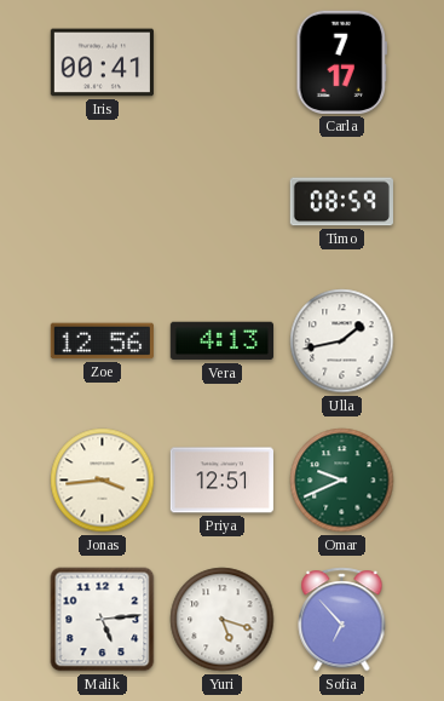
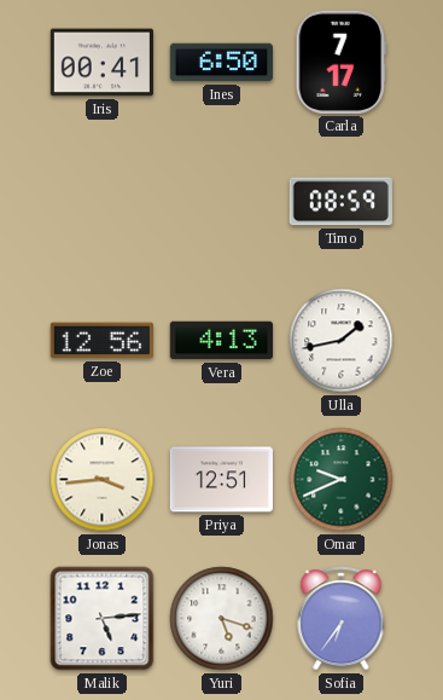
Ines: none -> 6:50 (221, 63)
Sofia: 6:53 -> 6:36 (342, 619)
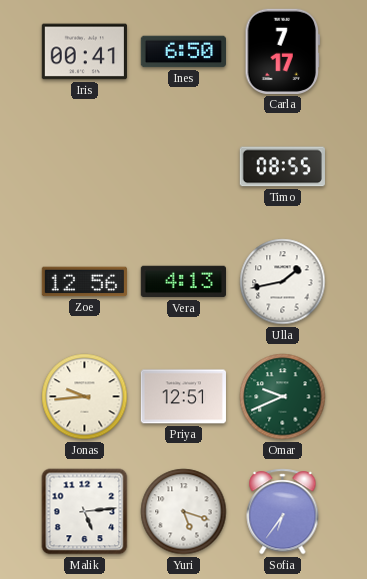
Timo: 08:59 -> 08:55 (282, 167)
Jonas: 3:44 -> 9:44 (85, 397)
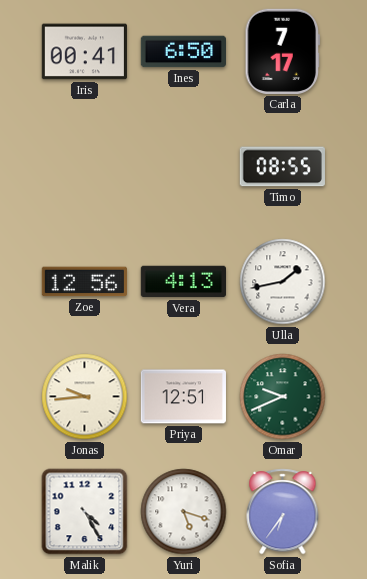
Malik: 5:14 -> 4:25 (85, 512)
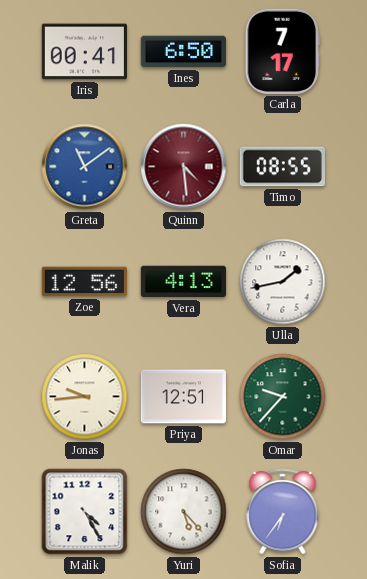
Greta: none -> 11:09 (85, 167)
Quinn: none -> 4:29 (184, 167)
Omar: 9:41 -> 9:37 (283, 397)
Yuri: 5:18 -> 5:23 (184, 512)
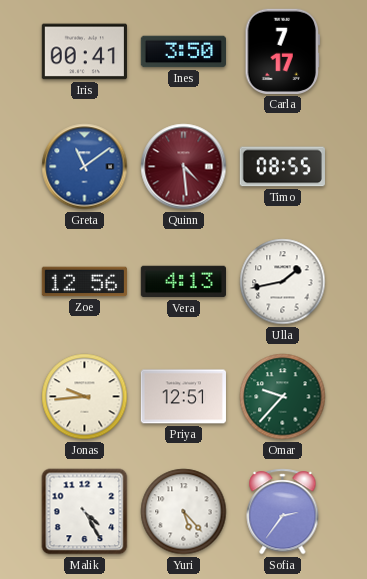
Ines: 6:50 -> 3:50 (183, 52)
Sofia: 6:36 -> 2:36 (283, 512)
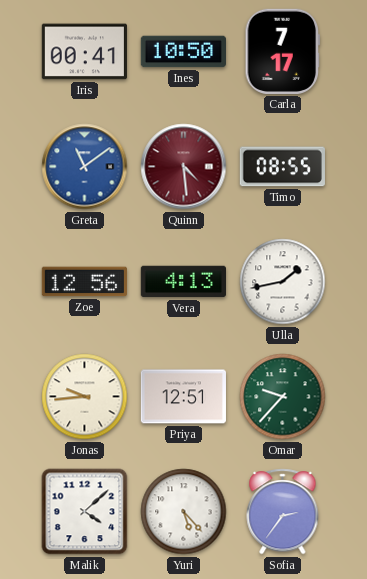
Ines: 3:50 -> 10:50 (183, 52)
Malik: 4:25 -> 4:08 (85, 512)
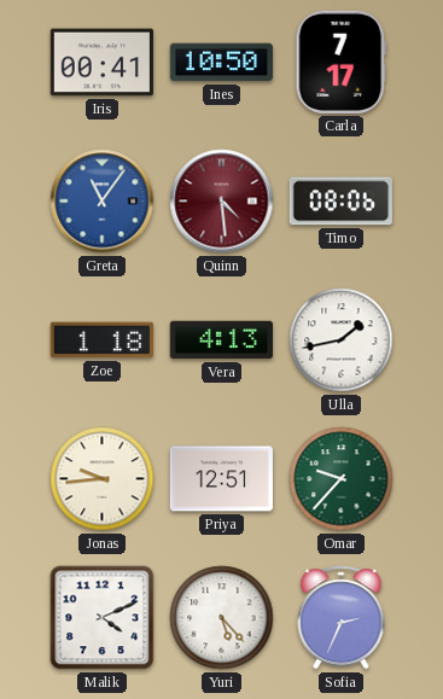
Greta: 11:09 -> 11:06 (103, 202)
Timo: 08:55 -> 08:06 (340, 202)
Zoe: 12:56 -> 1:18 (101, 340)
Malik: 4:08 -> 4:11 (103, 618)
Sofia: 2:36 -> 2:34 (342, 618)
